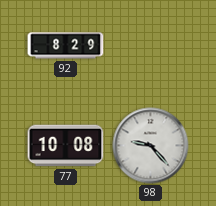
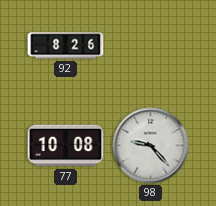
92: 8:29 -> 8:26 (66, 46)
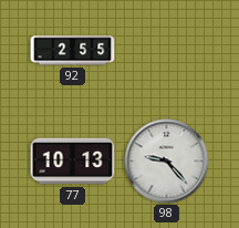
92: 8:26 -> 2:55 (73, 51)
77: 10:08 -> 10:13 (73, 162)
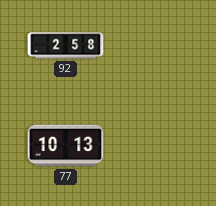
92: 2:55 -> 2:58 (66, 46)
98: 9:23 -> none (167, 162)
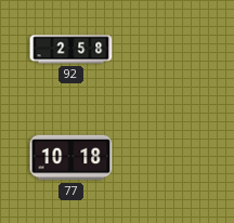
77: 10:13 -> 10:18 (71, 158)
